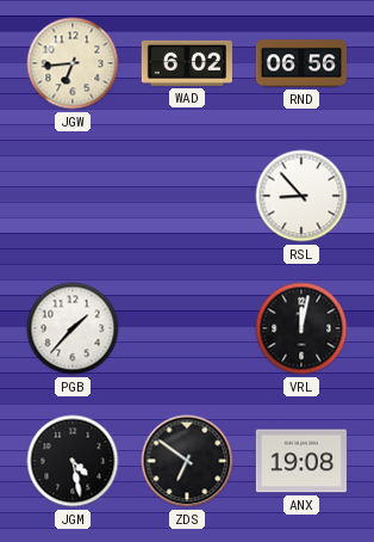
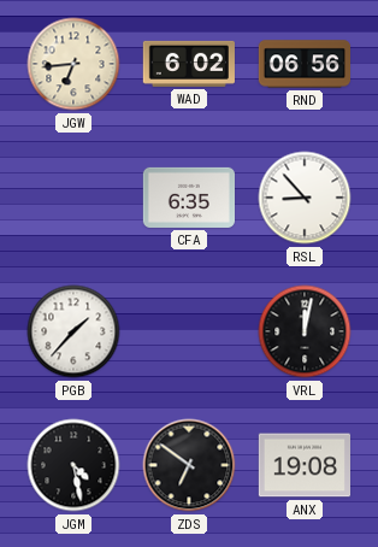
CFA: none -> 6:35 (188, 198)
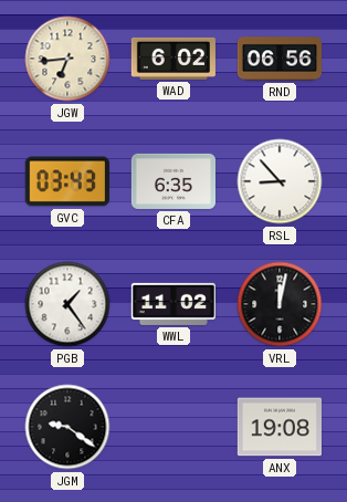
GVC: none -> 03:43 (67, 181)
PGB: 1:37 -> 1:24 (67, 304)
WWL: none -> 11:02 (173, 304)
JGM: 4:28 -> 9:21 (67, 427)
ZDS: 6:51 -> none (189, 465)
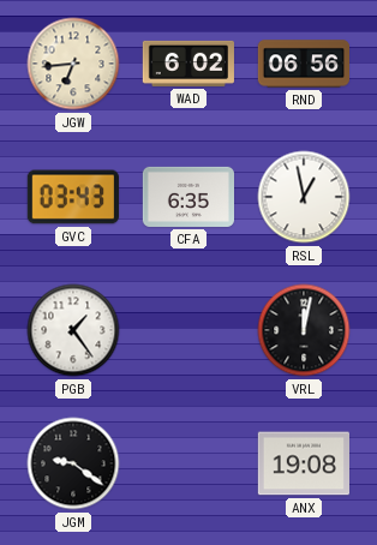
RSL: 8:53 -> 12:58 (304, 197)
WWL: 11:02 -> none (173, 304)
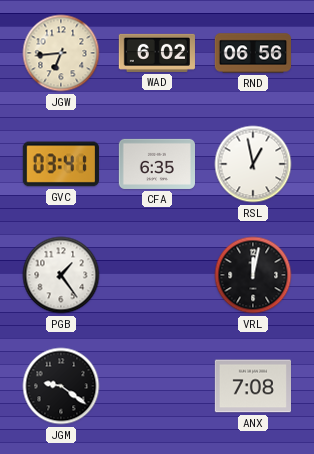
GVC: 03:43 -> 03:41 (61, 164)
ANX: 19:08 -> 7:08 (252, 386)
